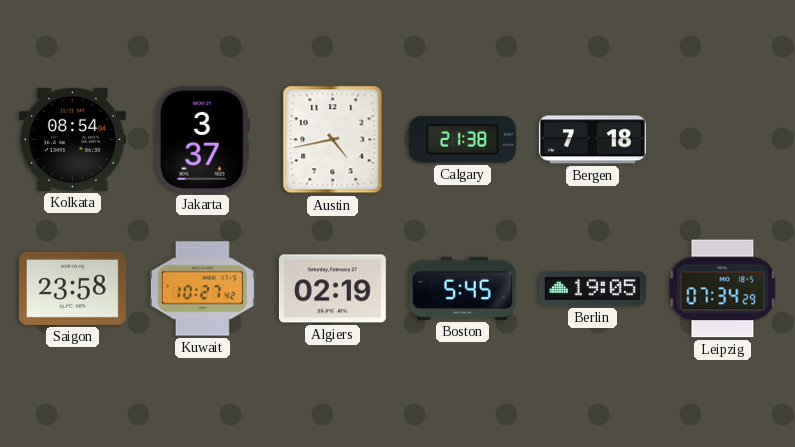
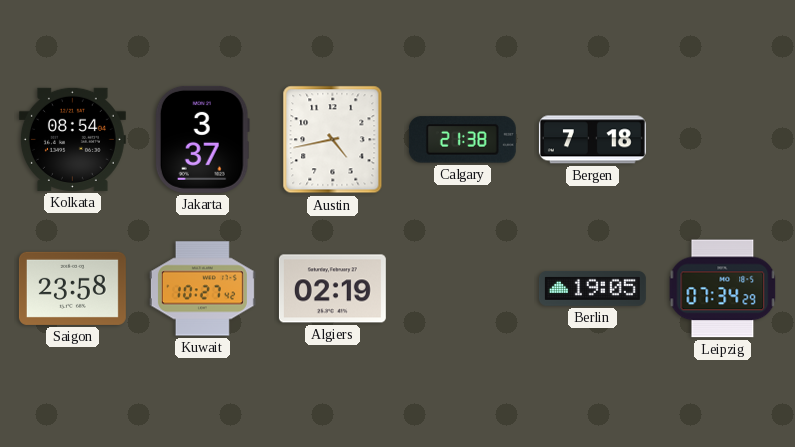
Boston: 5:45 -> none (462, 288)
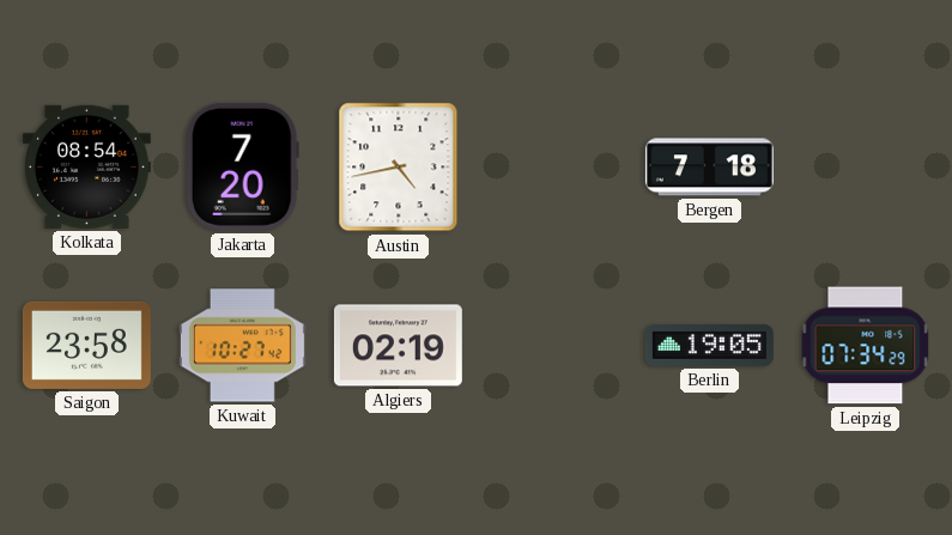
Jakarta: 3:37 -> 7:20 (242, 166)
Calgary: 21:38 -> none (462, 140)
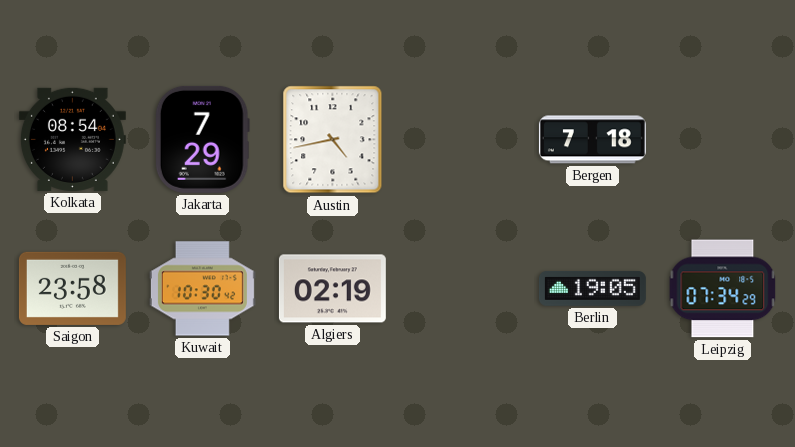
Jakarta: 7:20 -> 7:29 (202, 139)
Kuwait: 10:27 -> 10:30 (202, 289)
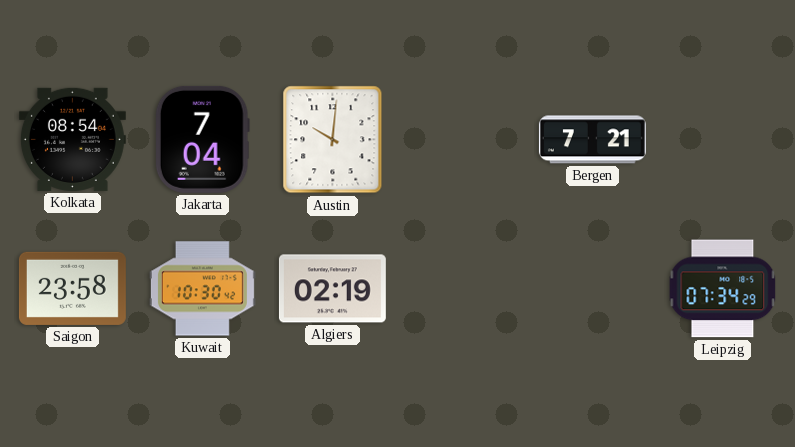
Jakarta: 7:29 -> 7:04 (202, 139)
Austin: 4:43 -> 10:01 (333, 140)
Bergen: 7:18 -> 7:21 (592, 140)
Berlin: 19:05 -> none (592, 289)
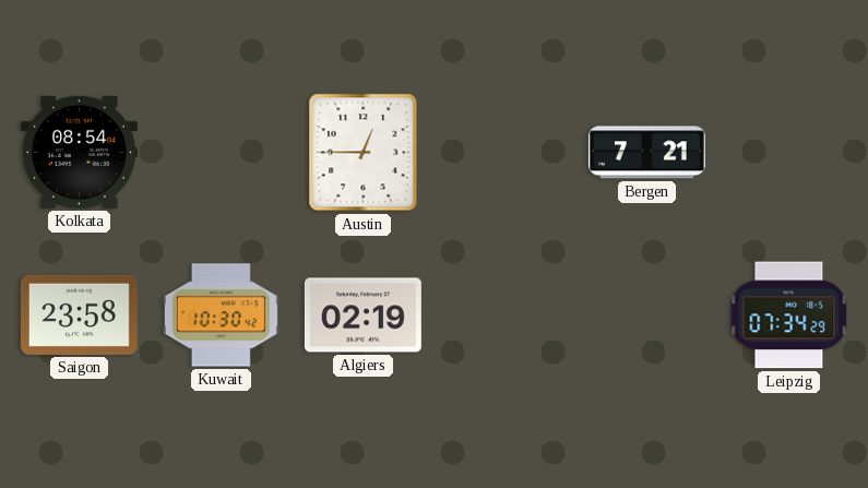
Jakarta: 7:04 -> none (202, 139)
Austin: 10:01 -> 12:45 (364, 153)
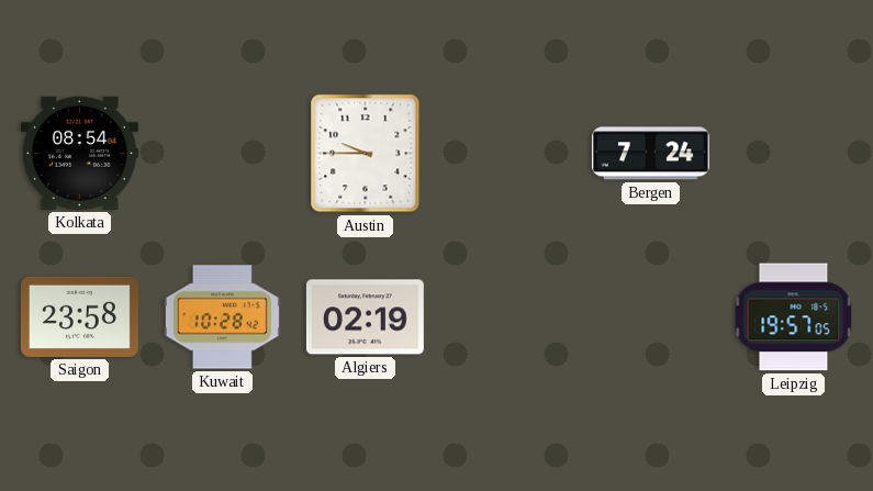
Austin: 12:45 -> 9:45 (366, 154)
Bergen: 7:21 -> 7:24 (650, 154)
Kuwait: 10:30 -> 10:28 (222, 317)
Leipzig: 07:34 -> 19:57 (794, 317)
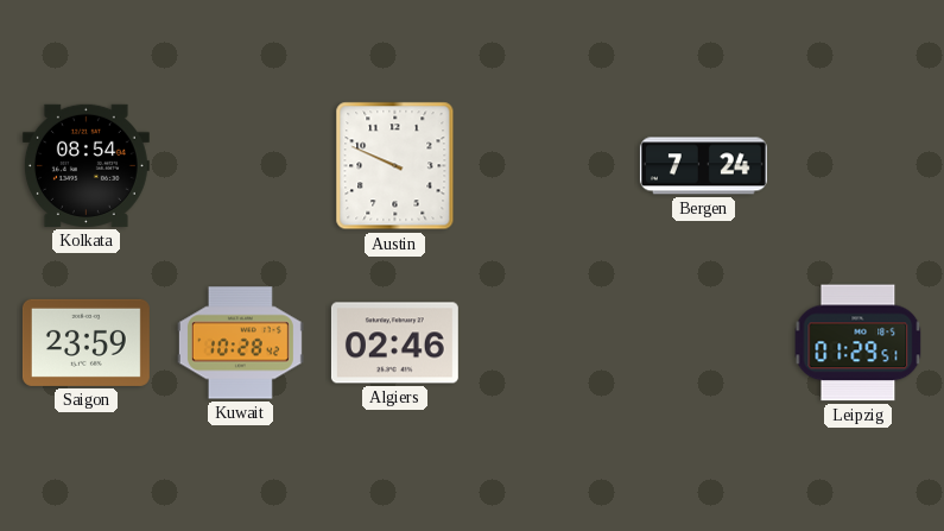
Austin: 9:45 -> 9:49 (395, 166)
Saigon: 23:58 -> 23:59 (85, 342)
Algiers: 02:19 -> 02:46 (394, 343)
Leipzig: 19:57 -> 01:29 (859, 343)
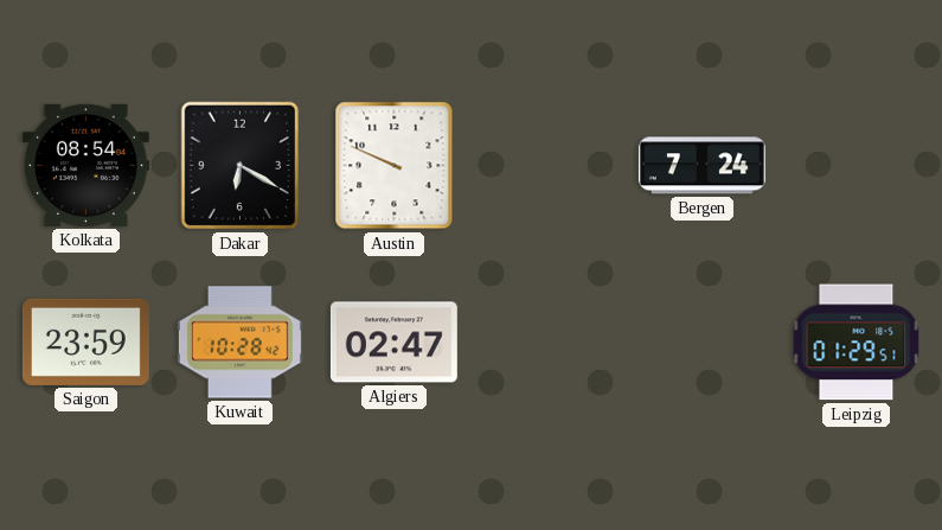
Dakar: none -> 6:20 (241, 166)
Algiers: 02:46 -> 02:47 (393, 343)
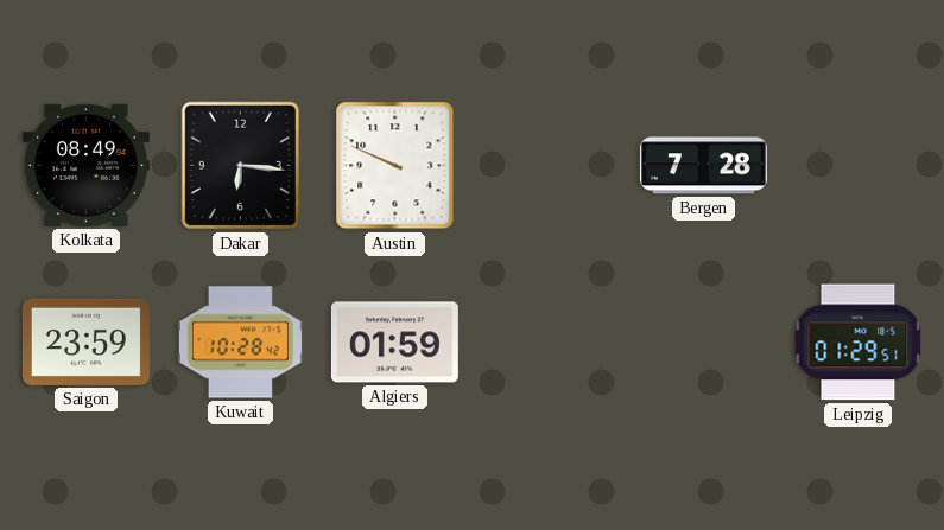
Kolkata: 08:54 -> 08:49 (85, 165)
Dakar: 6:20 -> 6:16 (241, 166)
Bergen: 7:24 -> 7:28 (703, 166)
Algiers: 02:47 -> 01:59 (394, 343)
